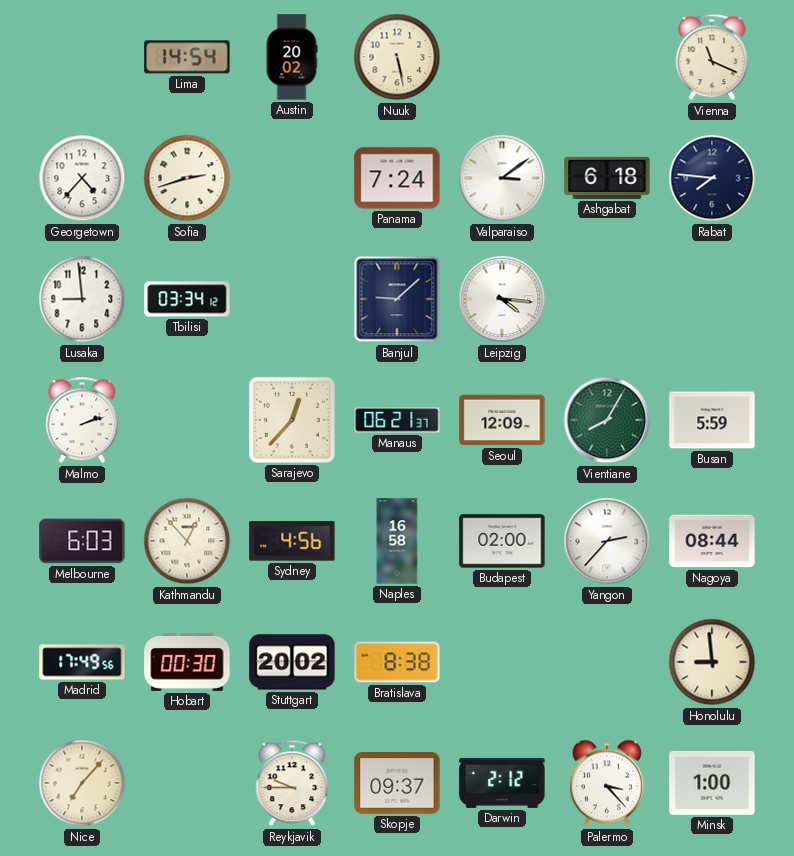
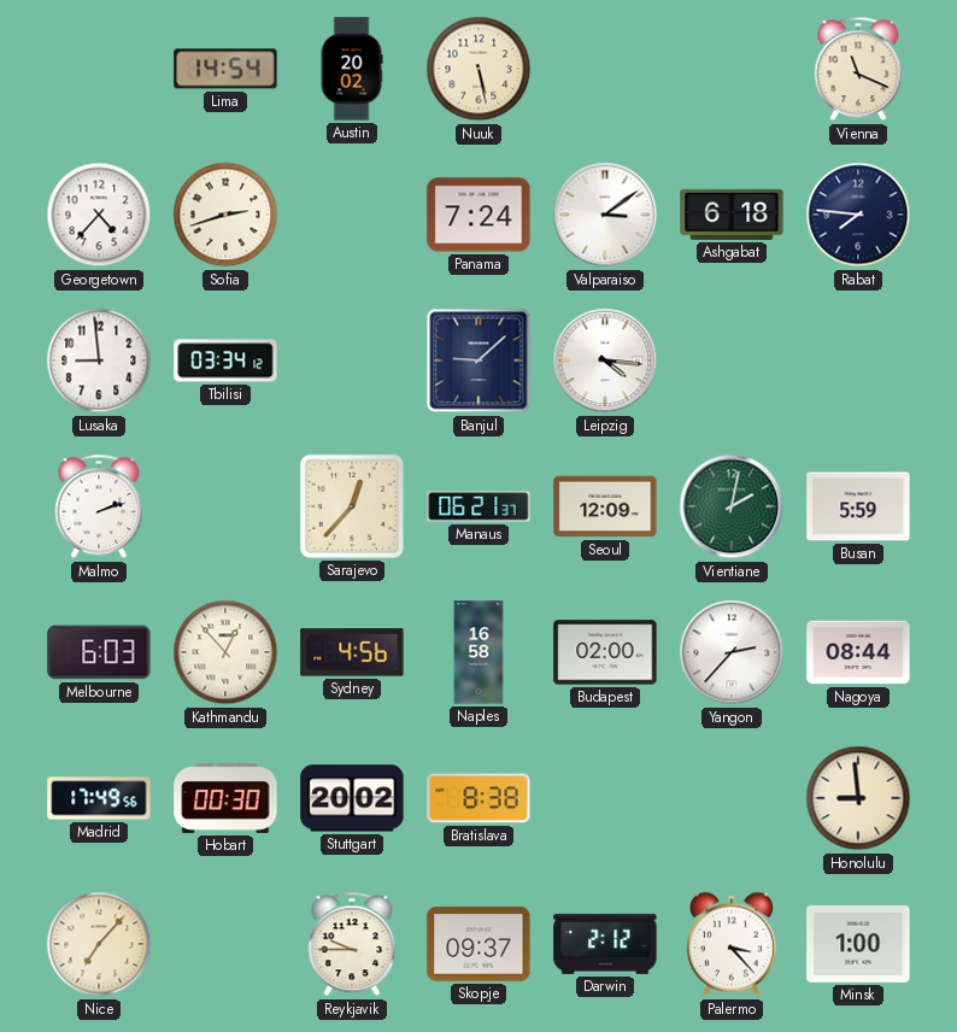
Vientiane: 8:05 -> 2:02 (732, 506)
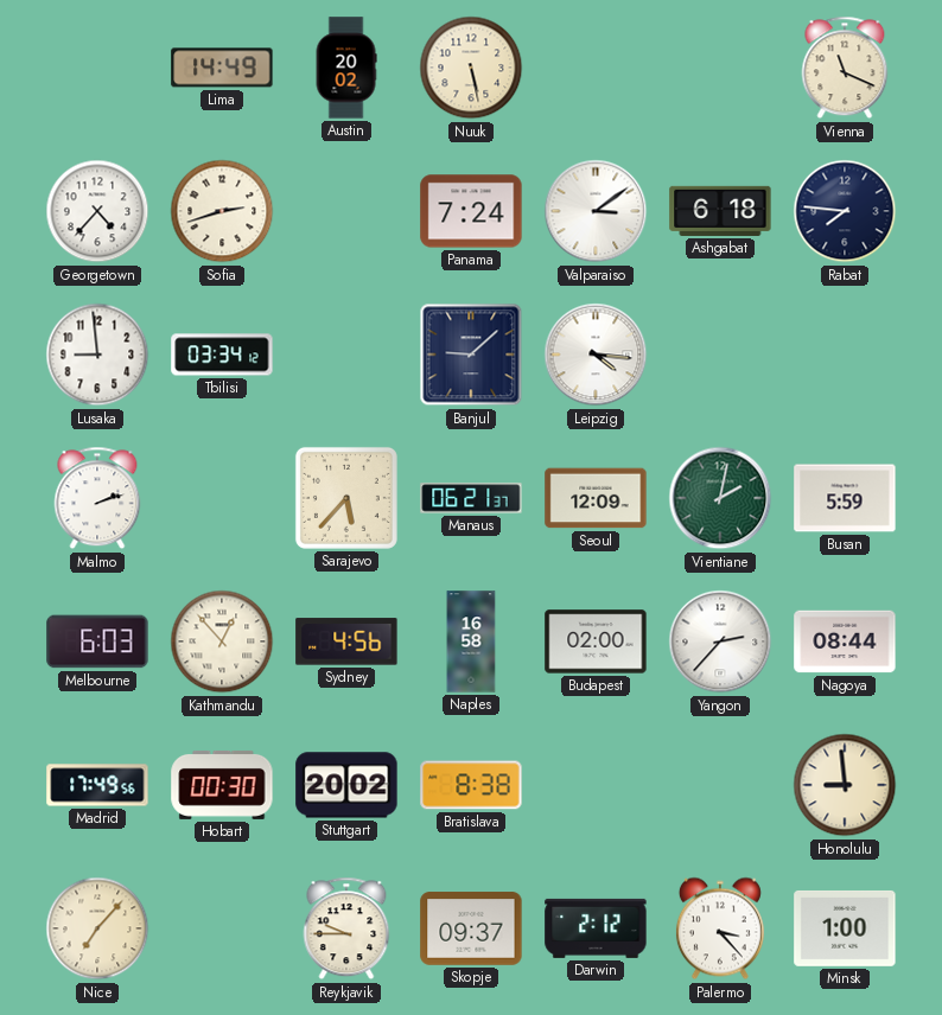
Lima: 14:54 -> 14:49 (222, 68)
Sarajevo: 12:37 -> 5:37 (346, 498)
